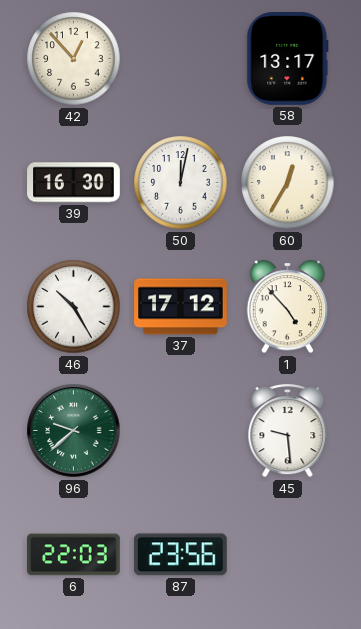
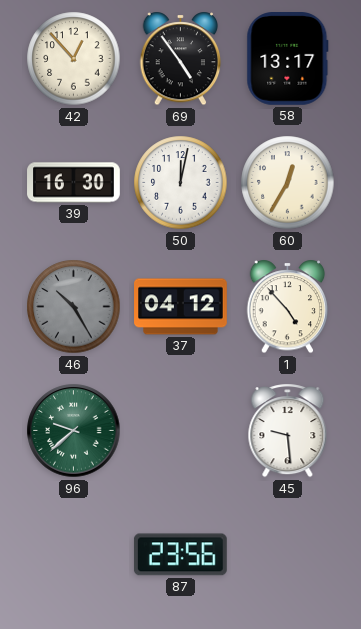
69: none -> 4:54 (181, 59)
46 dial: white -> grey (74, 307)
37: 17:12 -> 04:12 (181, 307)
6: 22:03 -> none (74, 555)
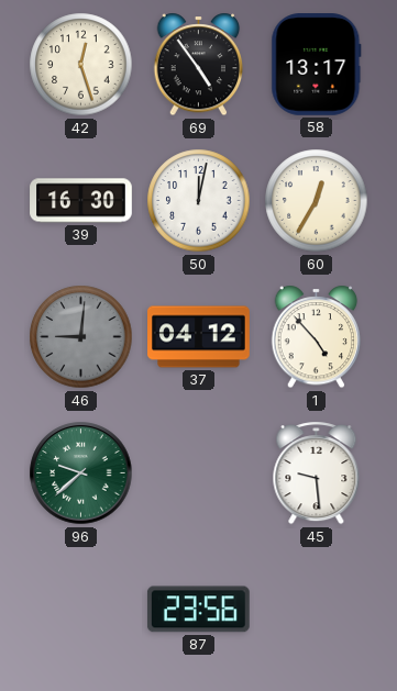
42: 12:53 -> 12:27 (81, 65)
46: 10:25 -> 9:01 (81, 337)
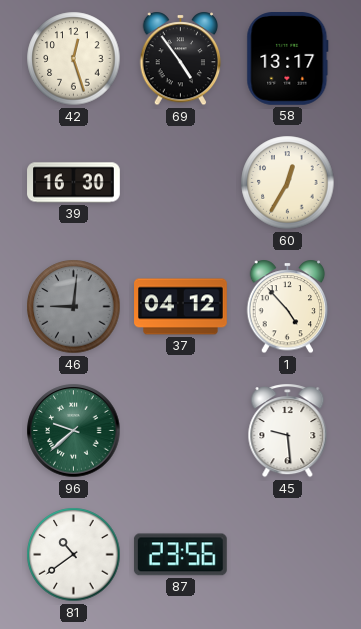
50: 12:02 -> none (199, 201)
81: none -> 10:39 (74, 555)
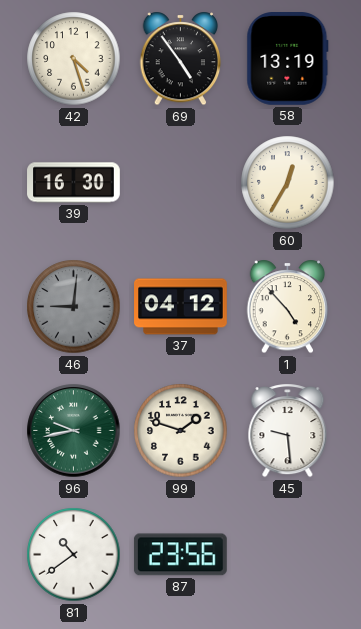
42: 12:27 -> 4:27 (74, 59)
58: 13:17 -> 13:19 (288, 59)
96: 9:38 -> 9:43 (74, 431)
99: none -> 1:48 (181, 431)
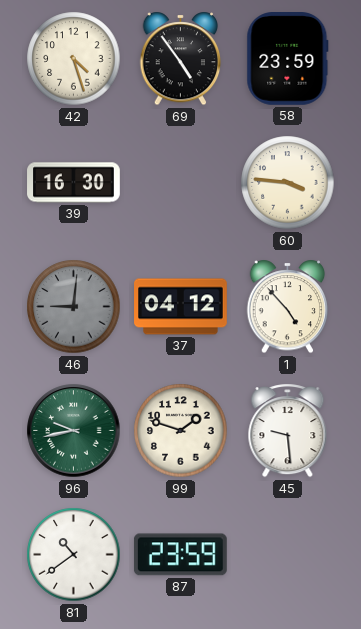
58: 13:19 -> 23:59 (288, 59)
60: 12:35 -> 3:46 (288, 183)
87: 23:56 -> 23:59 (180, 555)
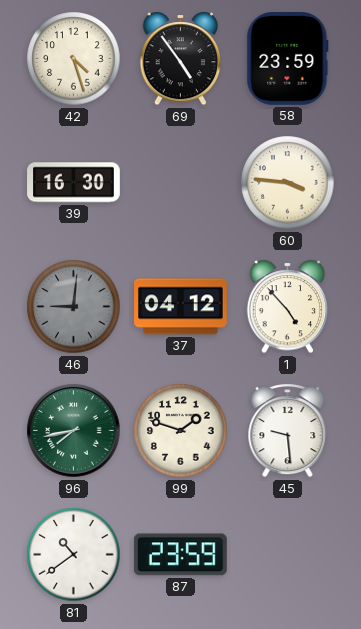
96: 9:43 -> 7:43 (74, 431)
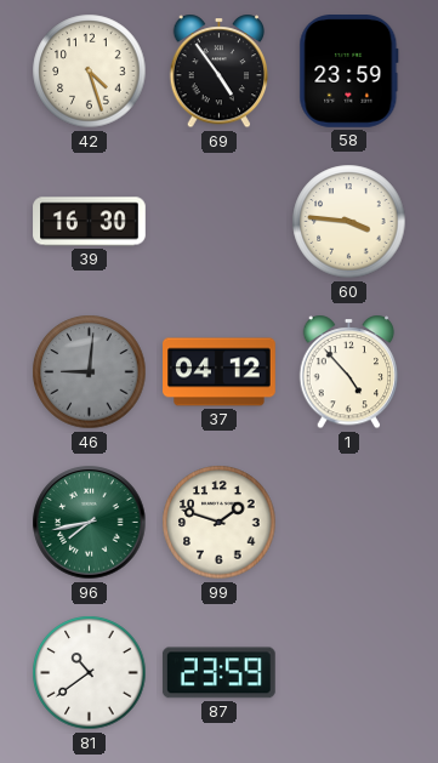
45: 9:29 -> none (288, 431)
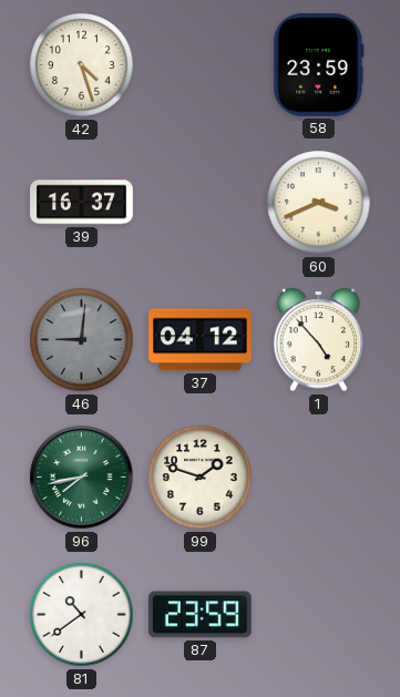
69: 4:54 -> none (220, 72)
39: 16:30 -> 16:37 (82, 203)
60: 3:46 -> 3:41 (319, 203)
